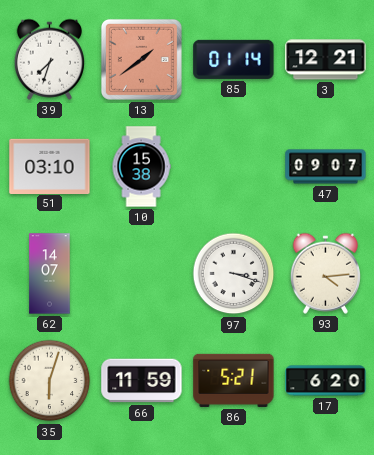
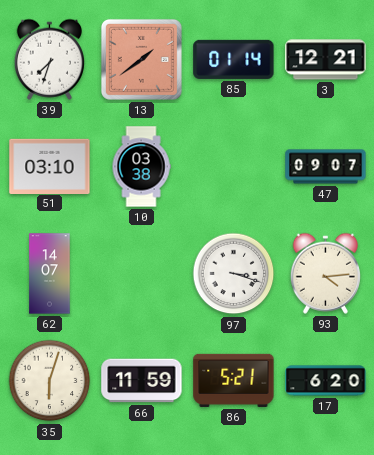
10: 15:38 -> 03:38 (141, 167)
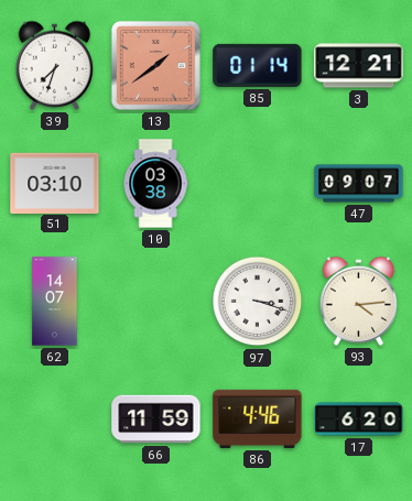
35: 6:03 -> none (50, 381)
86: 5:21 -> 4:46 (258, 418)
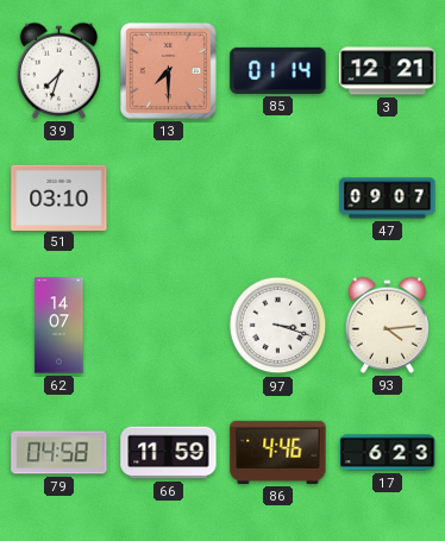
13: 1:39 -> 7:30 (168, 70)
10: 03:38 -> none (155, 184)
79: none -> 04:58 (59, 453)
17: 6:20 -> 6:23 (388, 453)
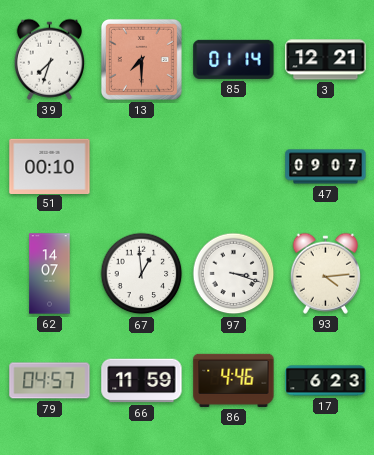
51: 03:10 -> 00:10 (50, 166)
67: none -> 12:59 (142, 274)
79: 04:58 -> 04:57 (50, 381)
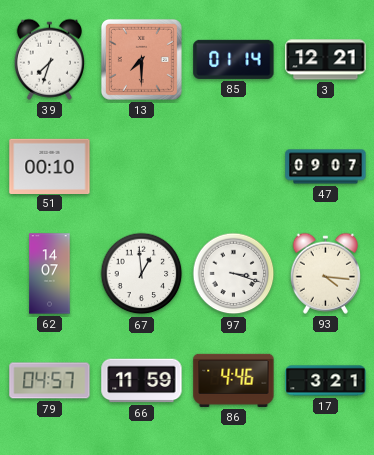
93: 4:14 -> 4:16 (325, 273)
17: 6:23 -> 3:21 (326, 381)
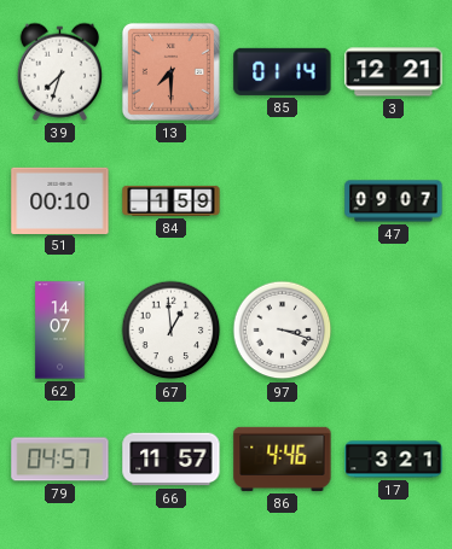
84: none -> 1:59 (172, 200)
93: 4:16 -> none (325, 273)
66: 11:59 -> 11:57 (172, 460)
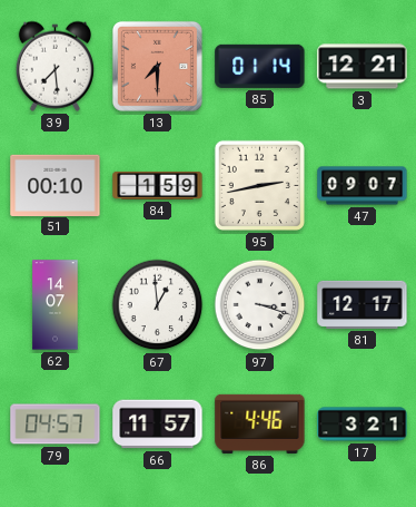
39: 7:33 -> 7:29 (55, 66)
95: none -> 2:43 (259, 185)
81: none -> 12:17 (363, 304)
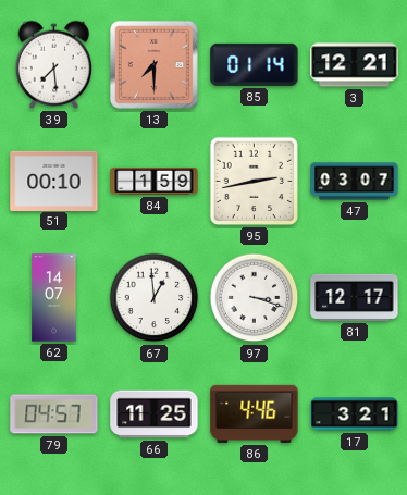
47: 09:07 -> 03:07 (355, 182)
66: 11:57 -> 11:25 (155, 414)
